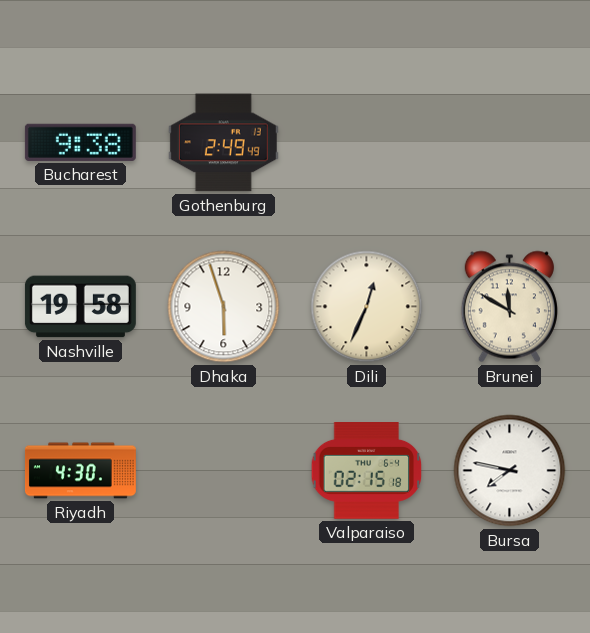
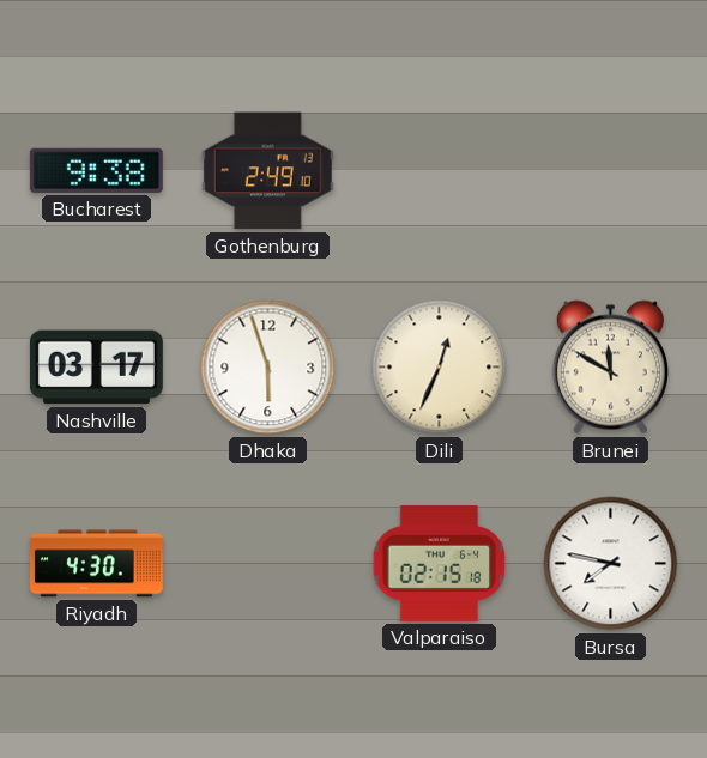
Gothenburg: 2:49:49 -> 2:49:10 (267, 171)
Nashville: 19:58 -> 03:17 (96, 368)
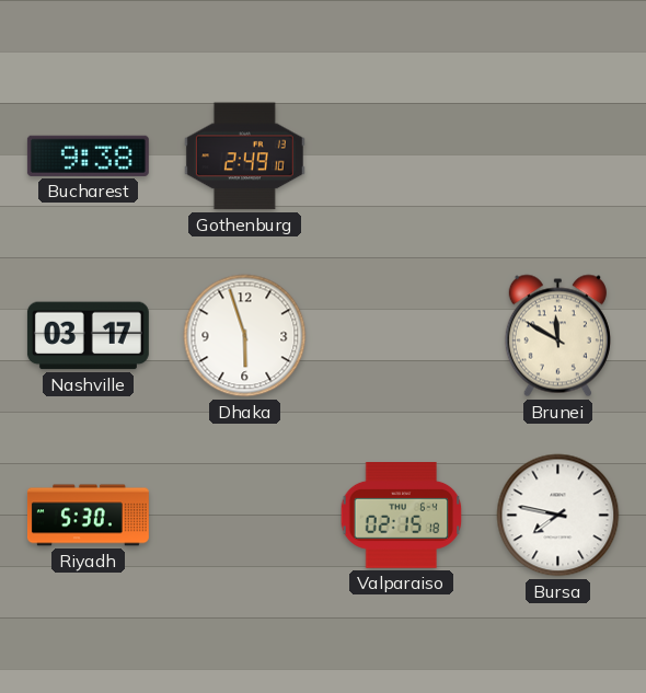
Dili: 12:34 -> none (440, 368)
Riyadh: 4:30 -> 5:30 (88, 516)
